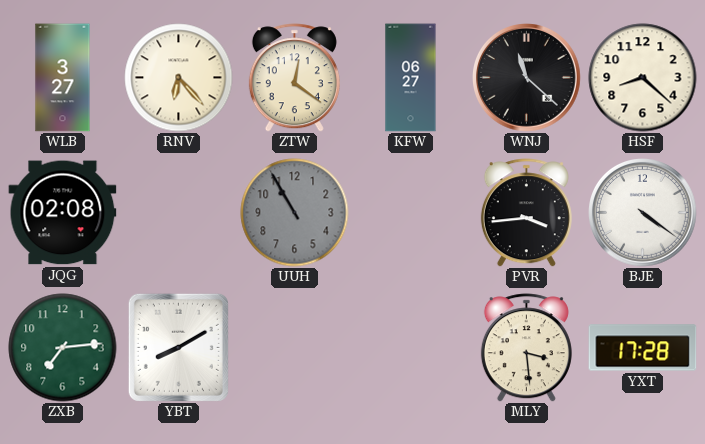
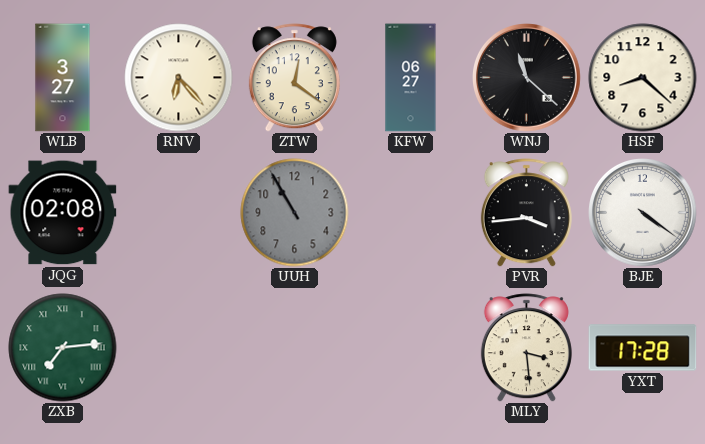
ZXB numerals: Arabic -> Roman (63, 348)
YBT: 8:10 -> none (178, 347)
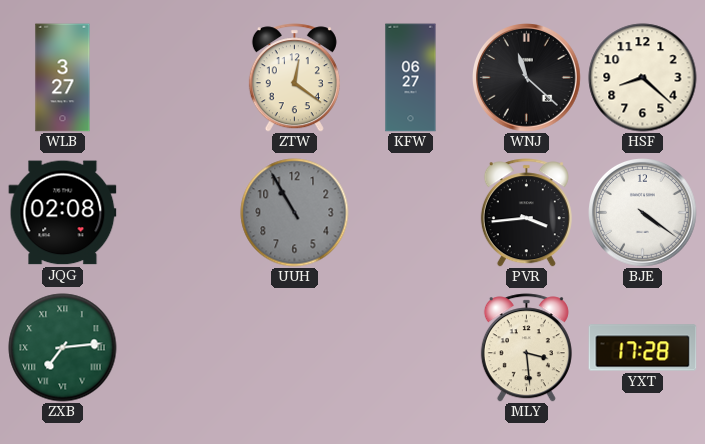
RNV: 6:23 -> none (179, 78)
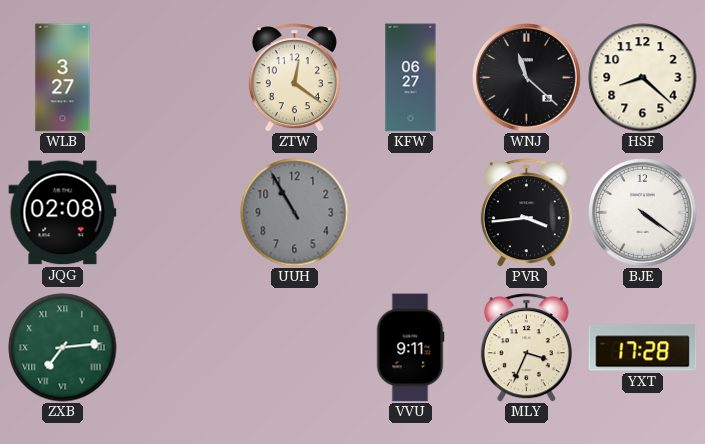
VVU: none -> 9:11 (410, 348)
MLY: 3:29 -> 3:34 (526, 348)
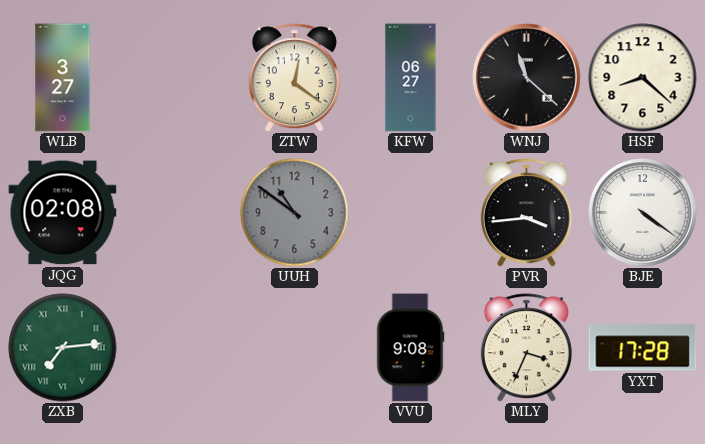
UUH: 10:55 -> 10:51 (295, 213)
VVU: 9:11 -> 9:08 (410, 348)
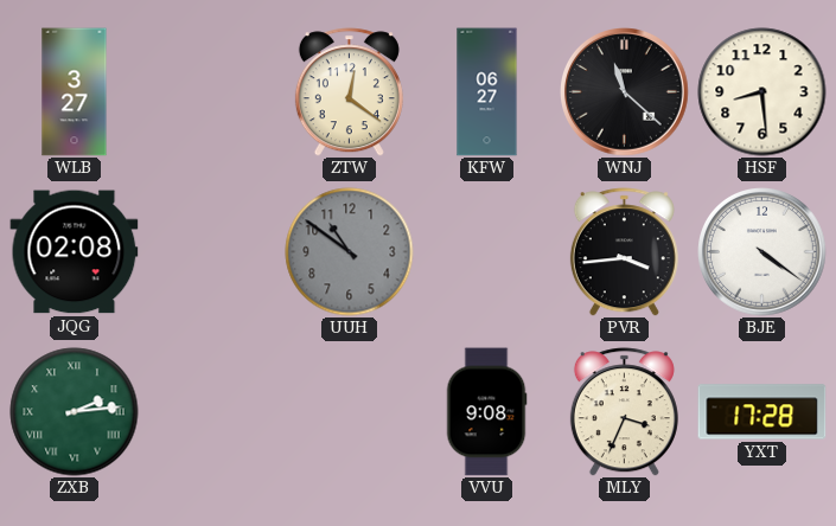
HSF: 8:22 -> 8:29 (762, 92)
ZXB: 7:14 -> 2:14 (75, 412)
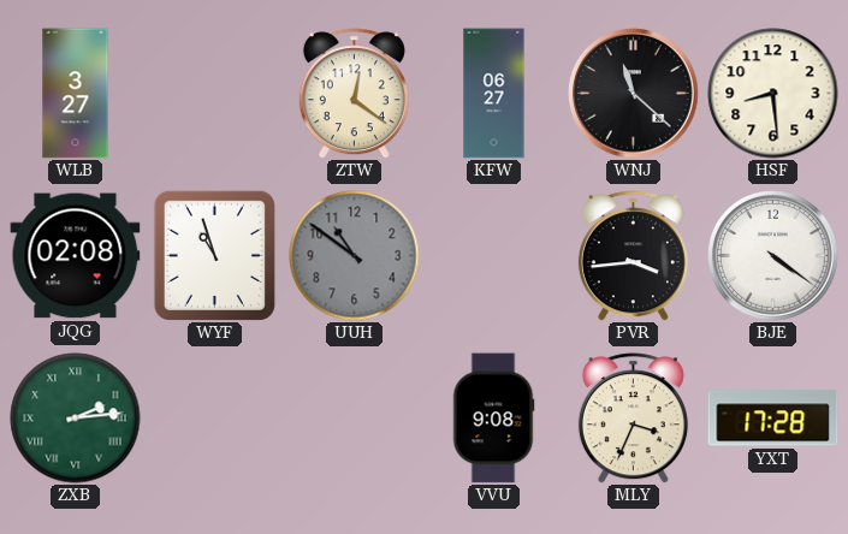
WYF: none -> 10:57 (214, 255)
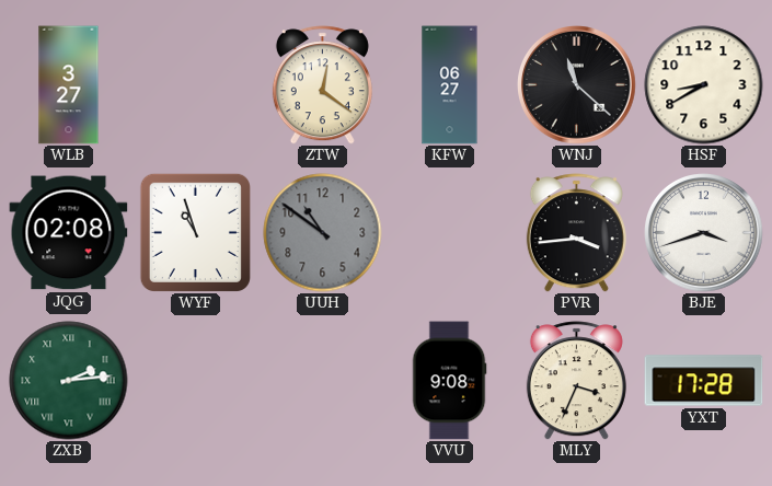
HSF: 8:29 -> 8:40 (704, 85)
BJE: 4:21 -> 3:42 (704, 233)
